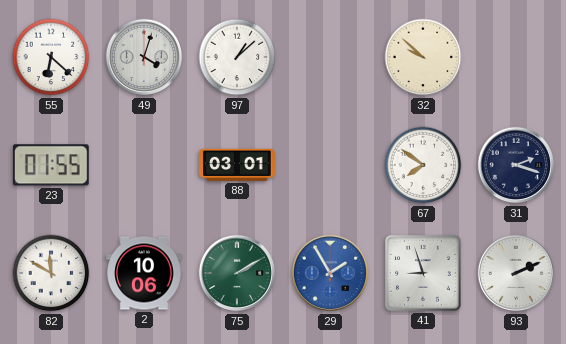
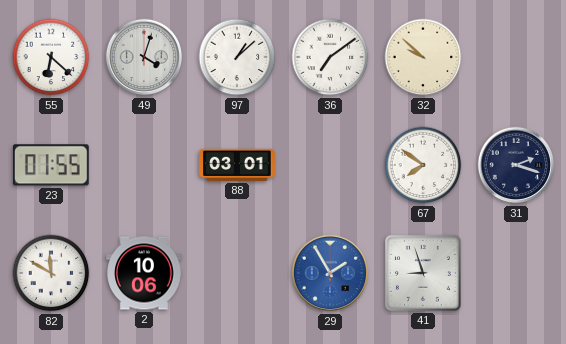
36: none -> 7:09 (330, 57)
75: 2:10 -> none (237, 273)
93: 2:11 -> none (516, 273)
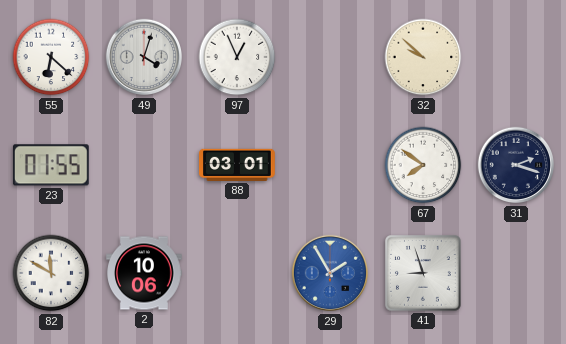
97: 1:08 -> 12:56 (237, 57)
36: 7:09 -> none (330, 57)
